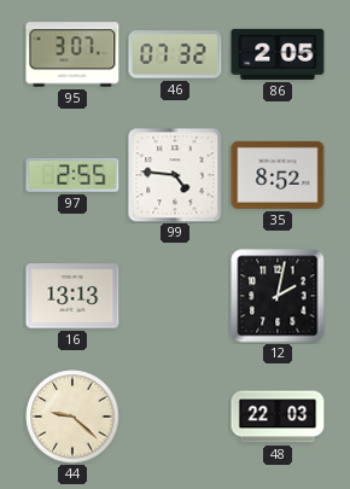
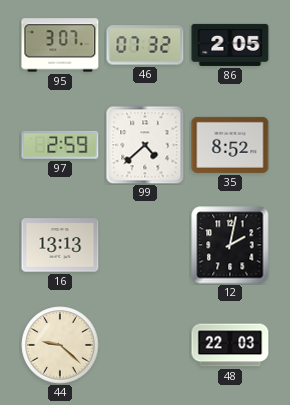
97: 2:55 -> 2:59 (60, 145)
99: 4:46 -> 4:38 (145, 145)
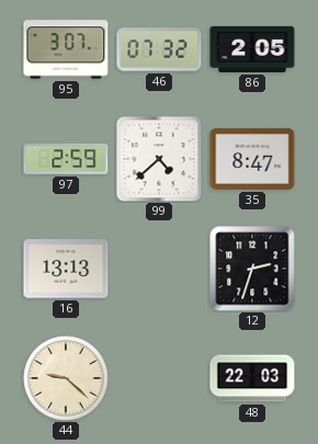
35: 8:52 -> 8:47 (252, 159)
12: 2:02 -> 2:33 (252, 269)
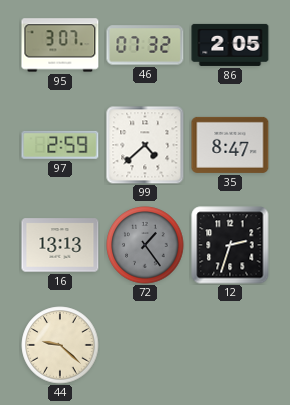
72: none -> 1:24 (145, 245)
48: 22:03 -> none (252, 378)
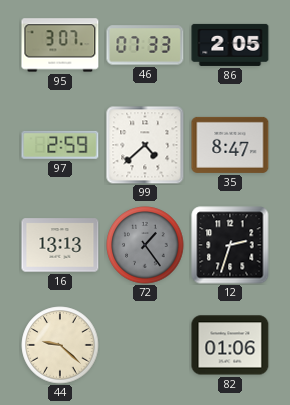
46: 07:32 -> 07:33 (145, 45)
82: none -> 01:06 (230, 345)
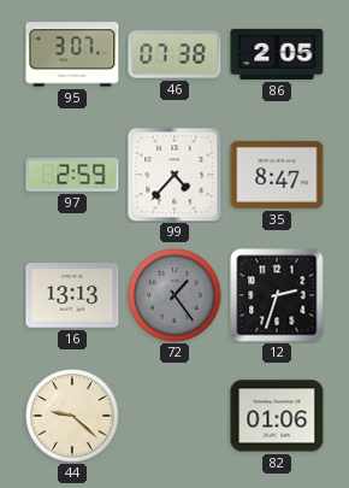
46: 07:33 -> 07:38 (174, 54)
99: 4:38 -> 4:37 (174, 175)
